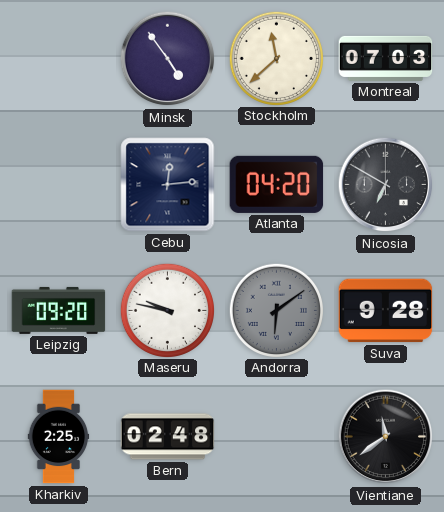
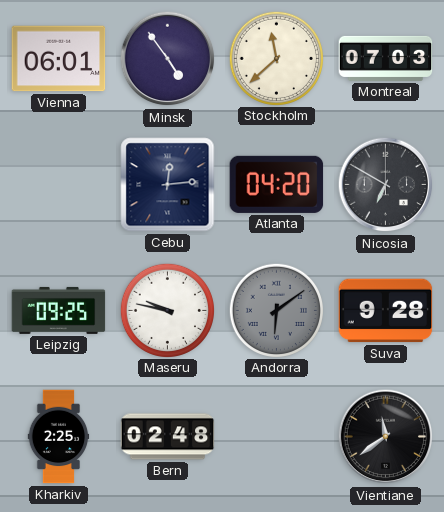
Vienna: none -> 06:01 (59, 59)
Leipzig: 09:20 -> 09:25 (59, 310)
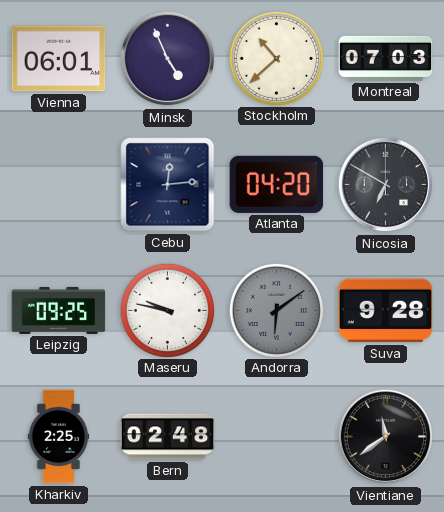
Minsk: 4:54 -> 4:56 (168, 59)
Stockholm: 11:38 -> 10:38 (276, 58)
